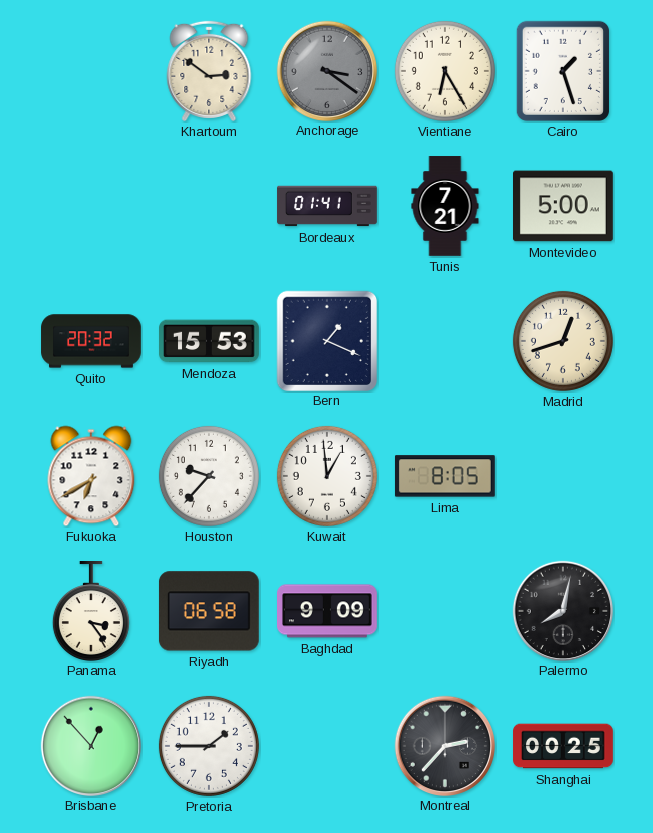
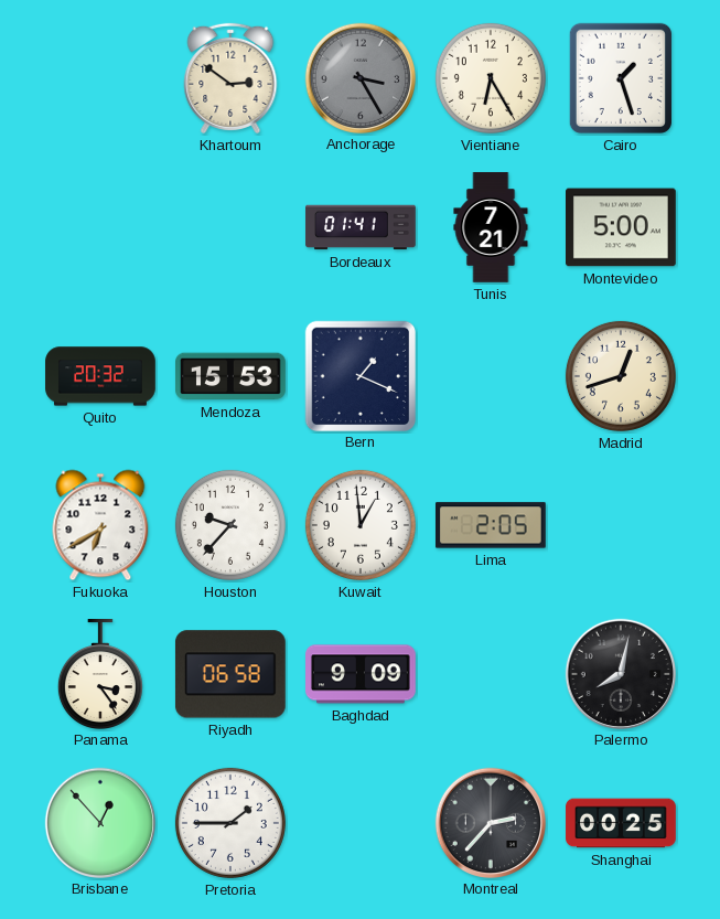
Anchorage: 3:21 -> 3:25 (359, 77)
Lima: 8:05 -> 2:05 (491, 525)
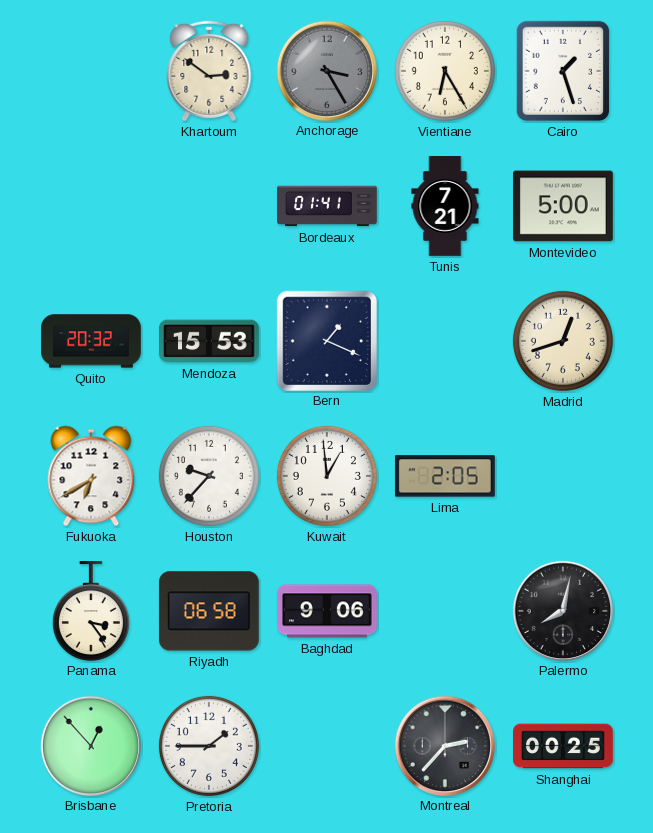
Baghdad: 9:09 -> 9:06 (328, 611)
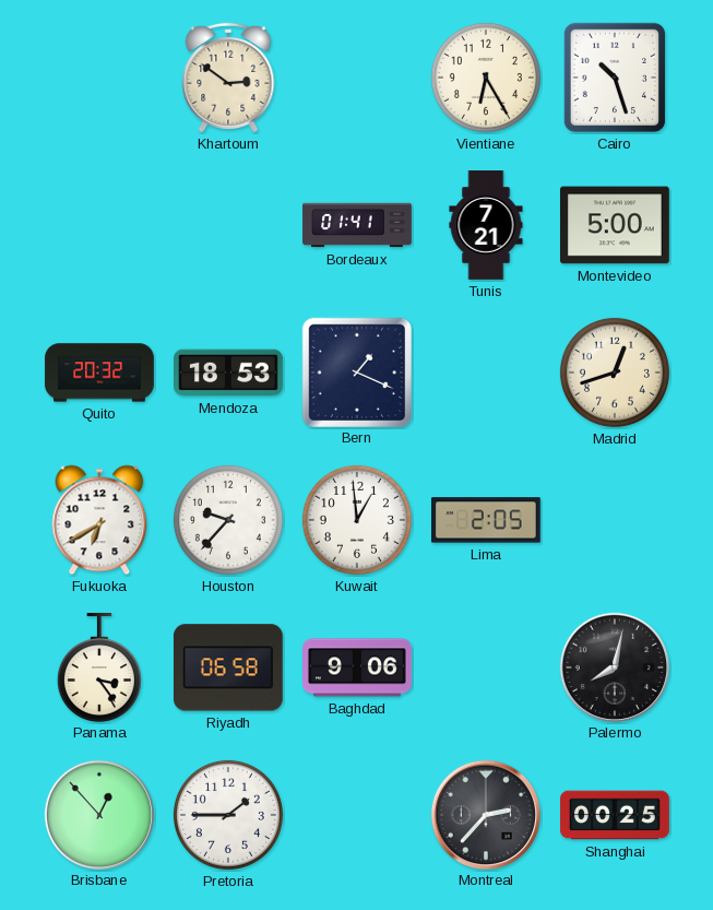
Anchorage: 3:25 -> none (326, 70)
Cairo: 1:27 -> 10:27 (615, 78)
Mendoza: 15:53 -> 18:53 (229, 373)
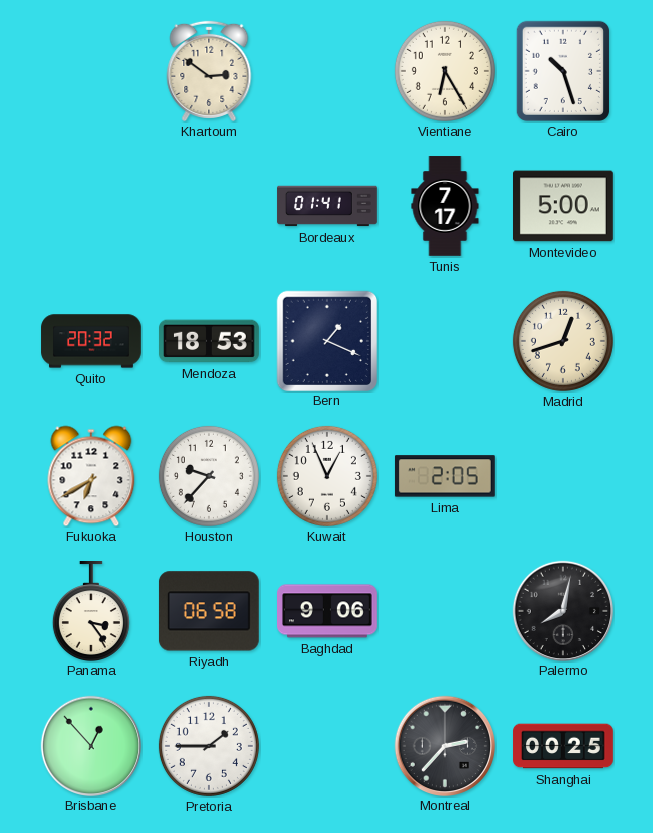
Tunis: 7:21 -> 7:17 (445, 206)
Kuwait: 12:59 -> 12:56 (327, 476)
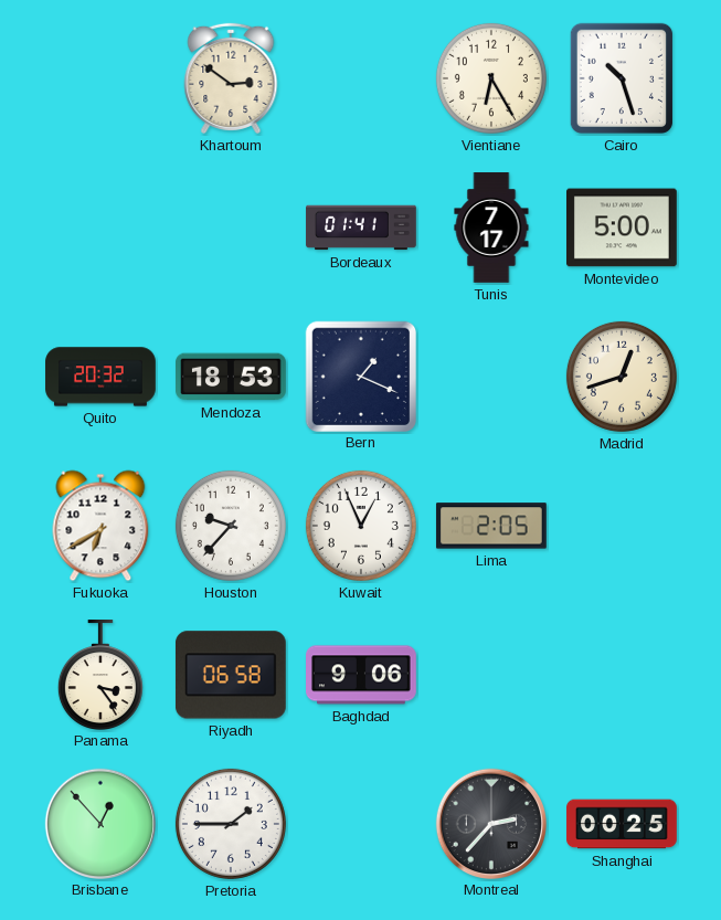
Palermo: 8:02 -> none (562, 610)
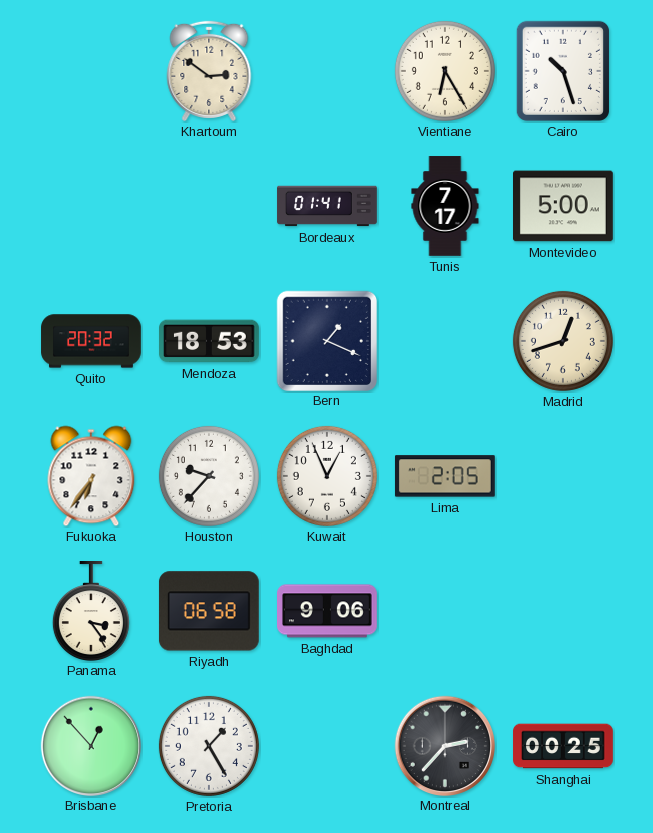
Fukuoka: 6:40 -> 6:36 (91, 476)
Pretoria: 1:45 -> 1:25 (209, 746)
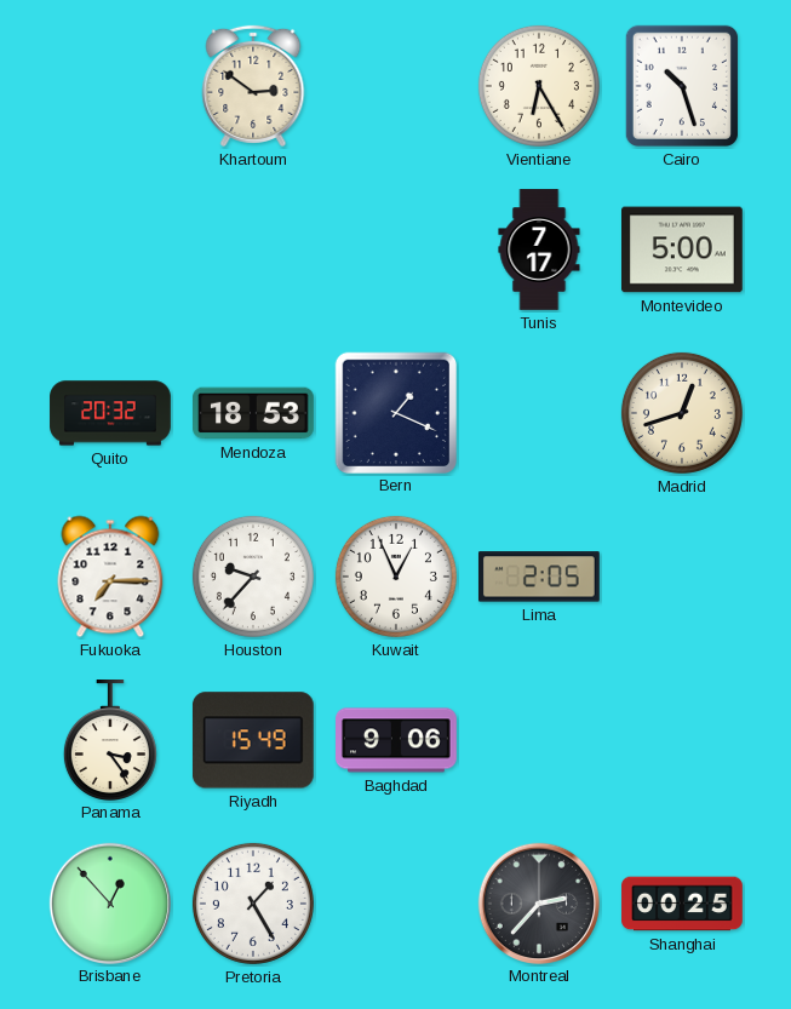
Bordeaux: 01:41 -> none (327, 206)
Fukuoka: 6:36 -> 7:15 (110, 577)
Riyadh: 06:58 -> 15:49 (253, 740)
